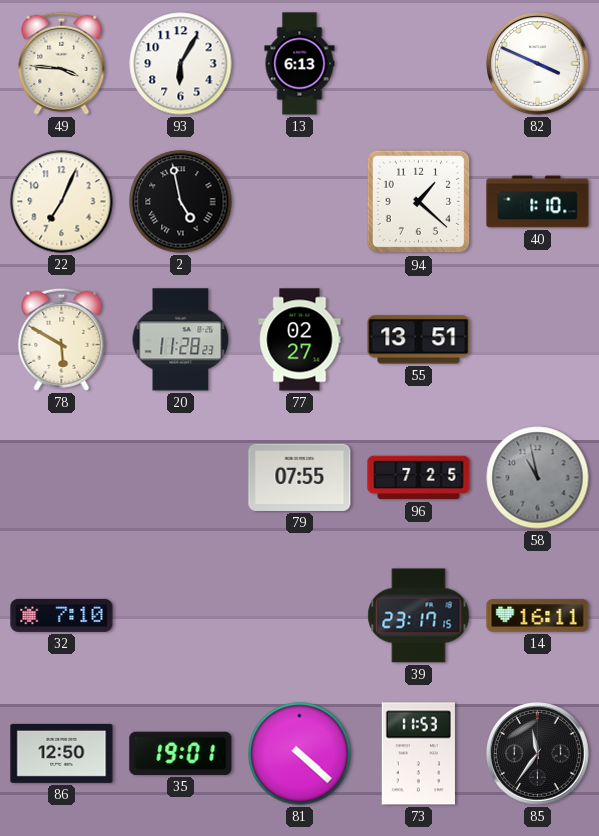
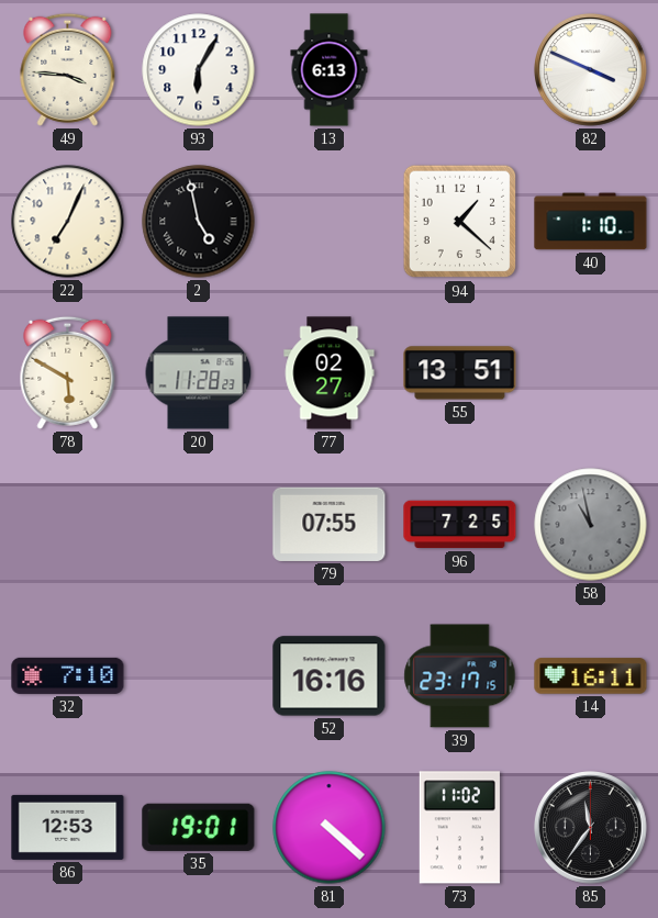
52: none -> 16:16 (330, 676)
86: 12:50 -> 12:53 (68, 827)
73: 11:53 -> 11:02 (459, 828)
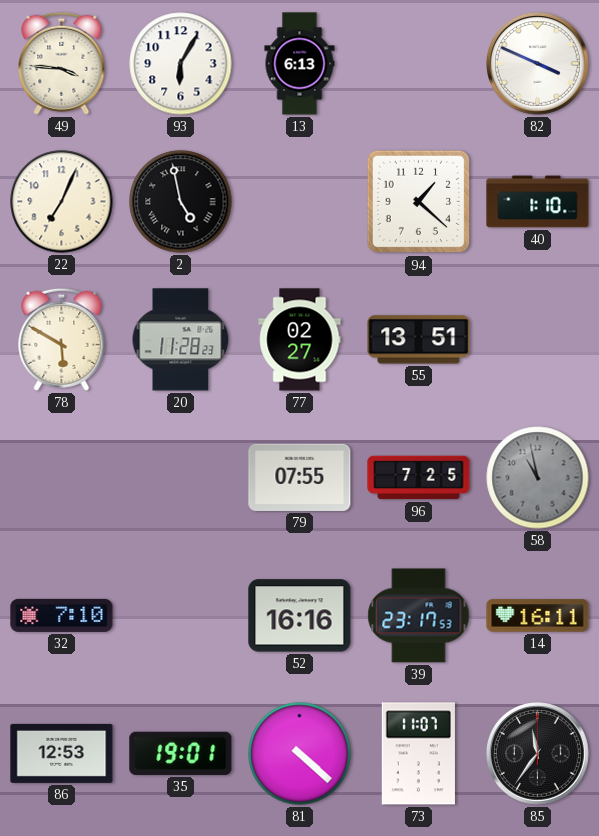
39: 23:17:15 -> 23:17:53 (419, 616)
73: 11:02 -> 11:07 (418, 754)
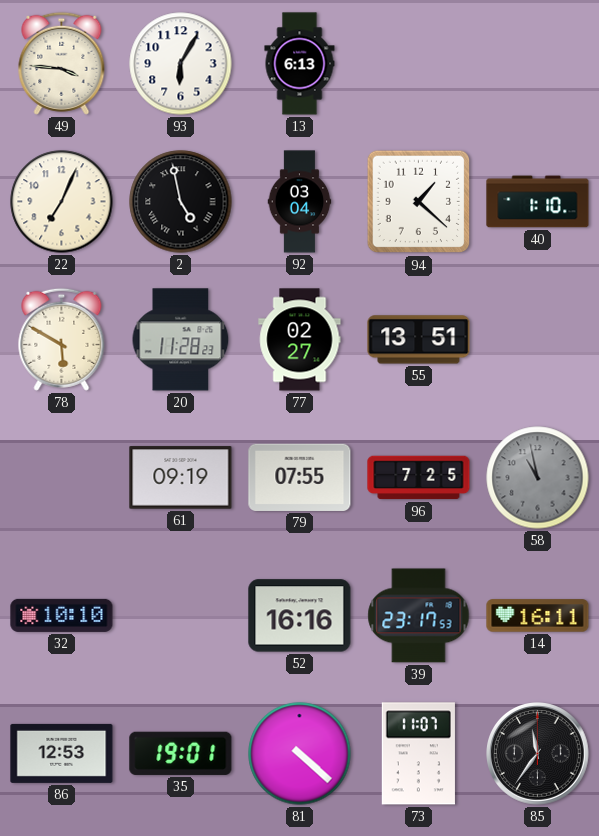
82: 3:49 -> none (538, 64)
92: none -> 03:04 (300, 202)
61: none -> 09:19 (181, 478)
32: 7:10 -> 10:10 (62, 615)
